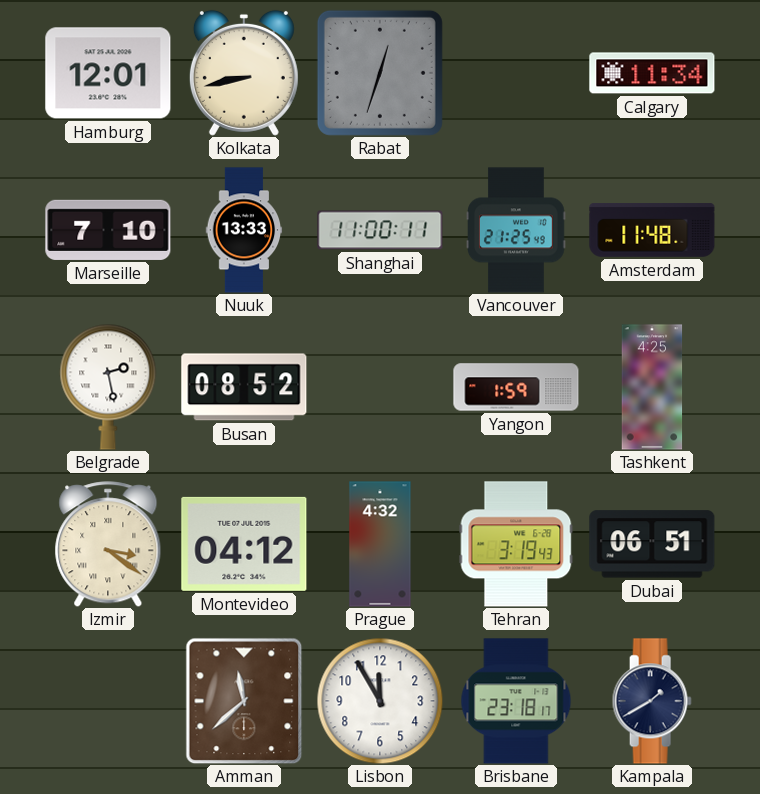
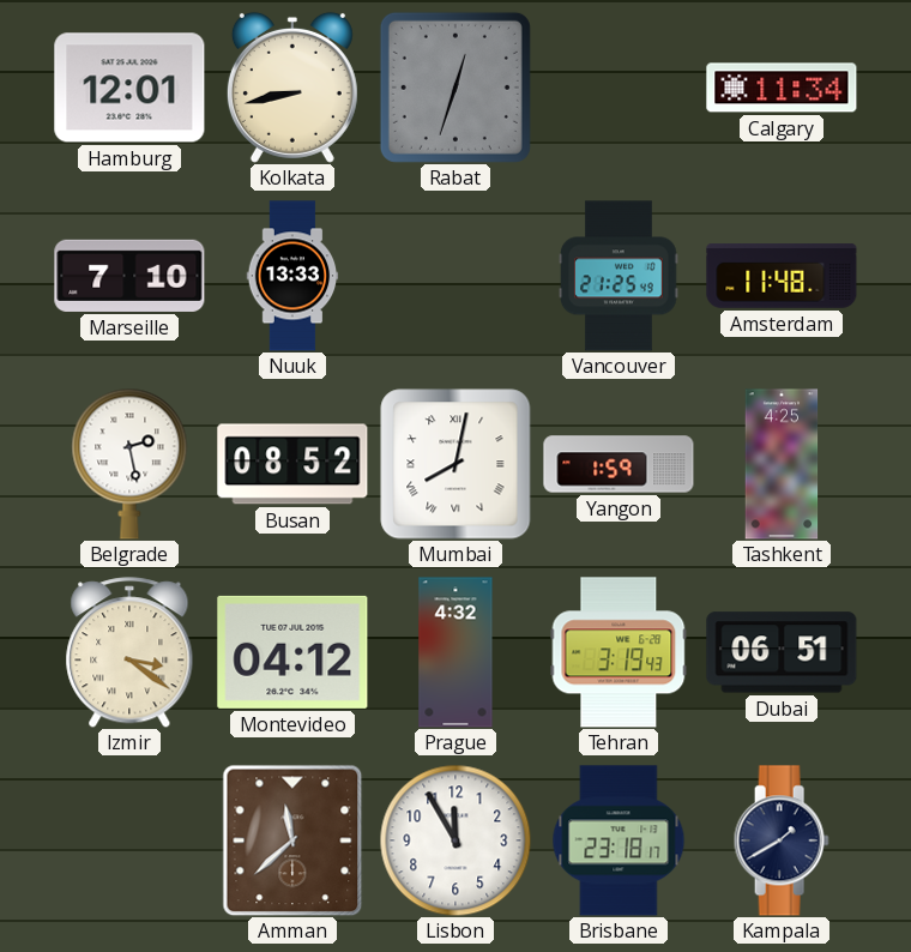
Shanghai: 11:00 -> none (380, 230)
Mumbai: none -> 8:02 (455, 464)
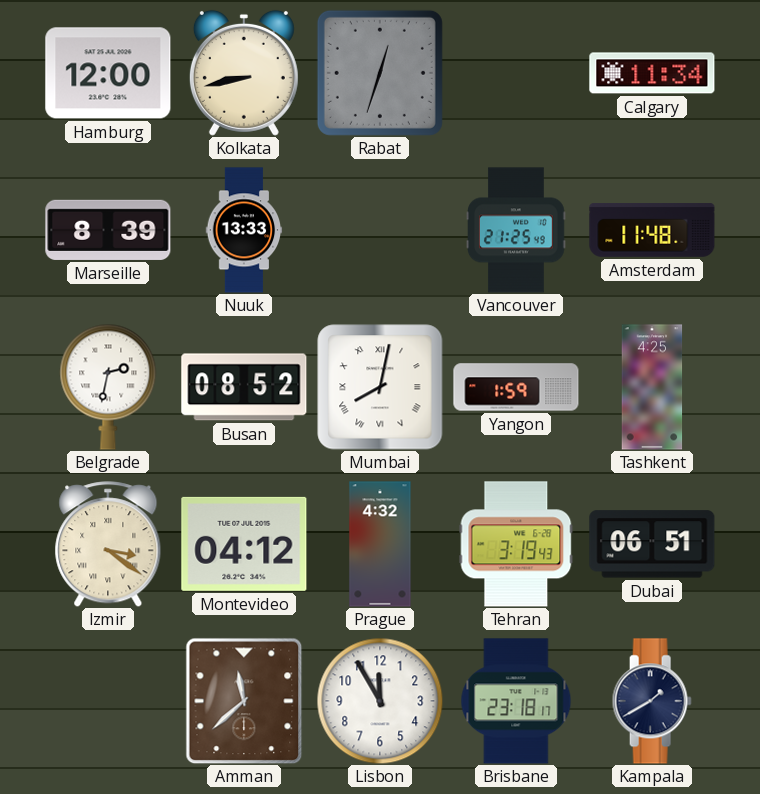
Hamburg: 12:01 -> 12:00 (108, 73)
Marseille: 7:10 -> 8:39 (108, 230)
Belgrade: 2:28 -> 2:32 (108, 387)
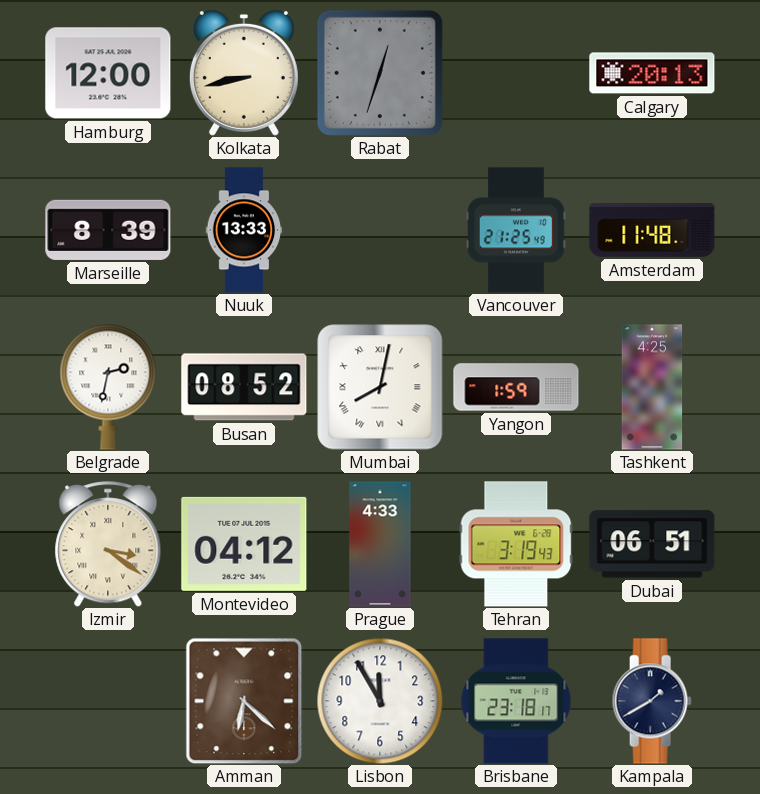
Calgary: 11:34 -> 20:13 (652, 73)
Prague: 4:32 -> 4:33 (380, 544)
Amman: 11:38 -> 6:22 (244, 701)
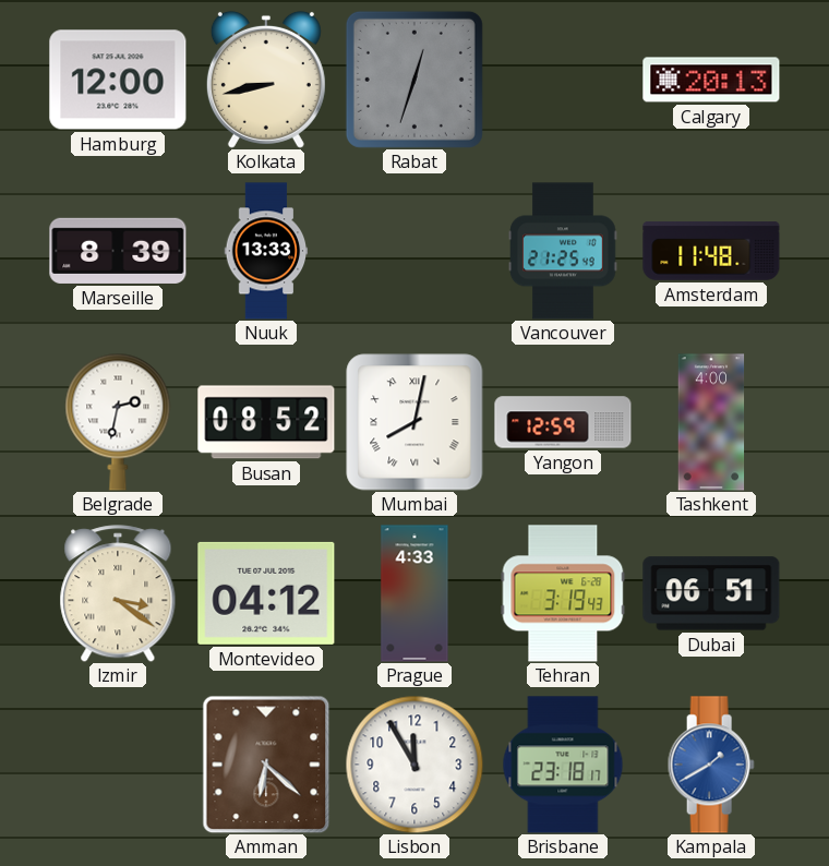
Yangon: 1:59 -> 12:59 (563, 422)
Tashkent: 4:25 -> 4:00 (711, 422)
Kampala dial: navy -> blue (711, 765)
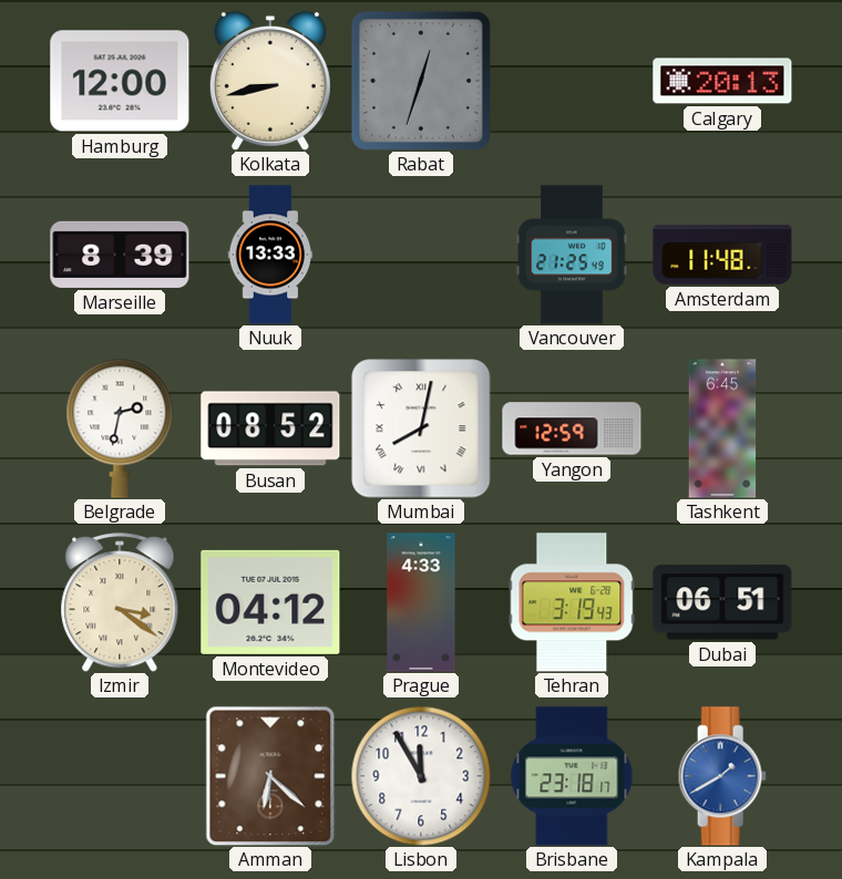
Tashkent: 4:00 -> 6:45 (722, 428)
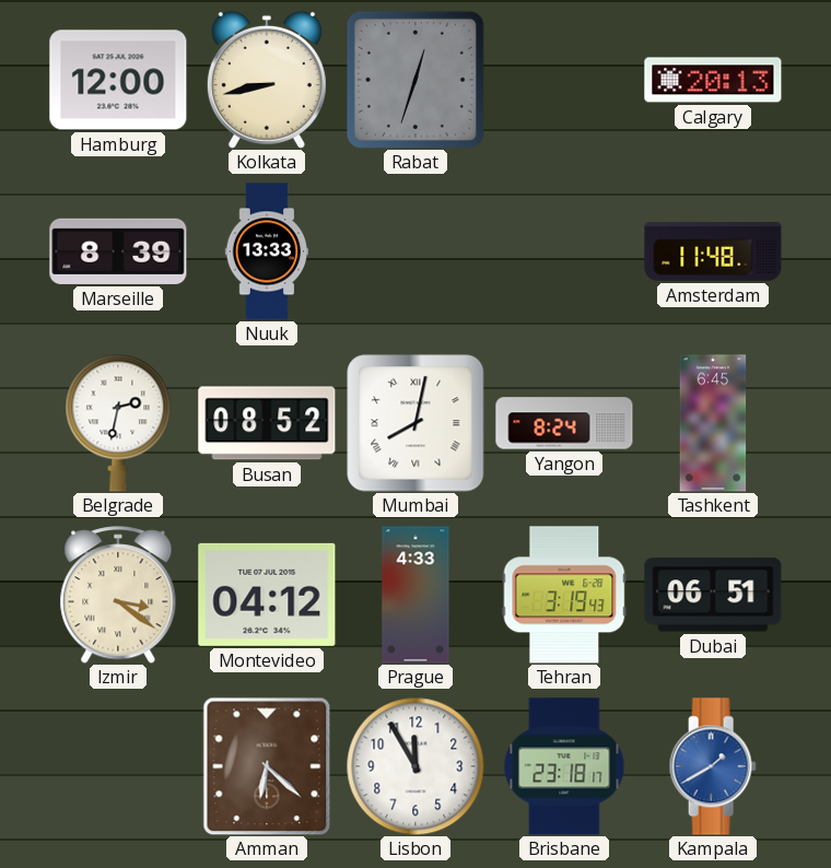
Vancouver: 21:25 -> none (573, 255)
Yangon: 12:59 -> 8:24 (564, 423)
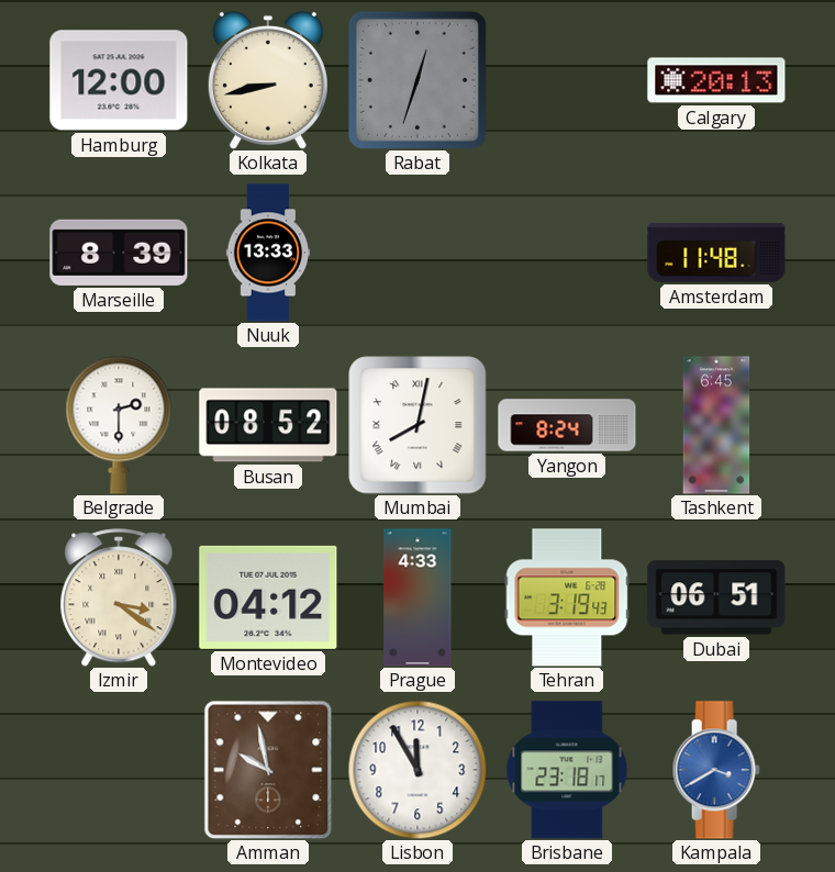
Belgrade: 2:32 -> 2:30 (119, 425)
Amman: 6:22 -> 9:58 (268, 770)
Kampala: 1:40 -> 3:40 (716, 770)
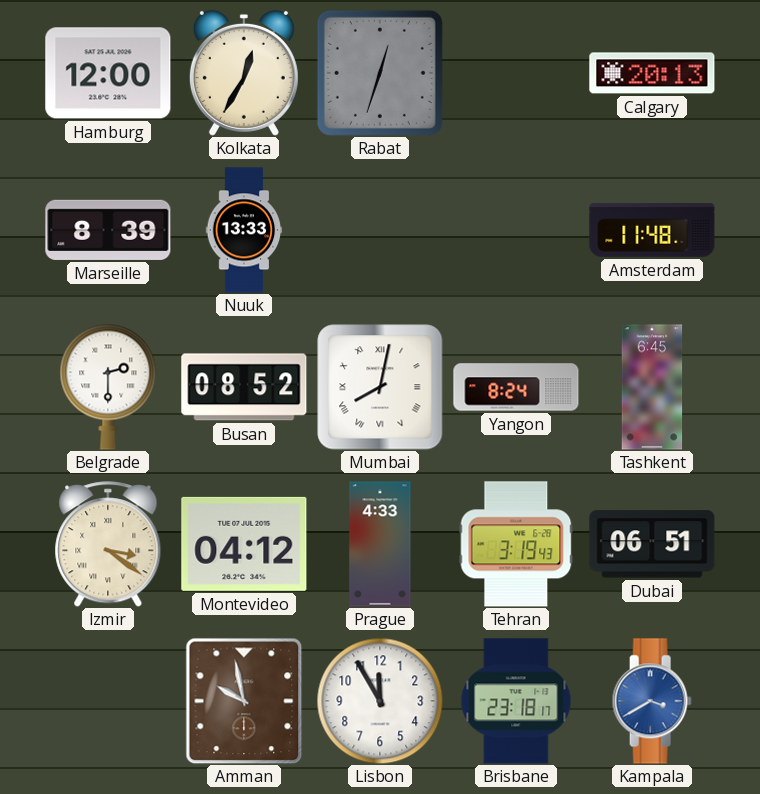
Kolkata: 8:43 -> 12:35 (244, 73)
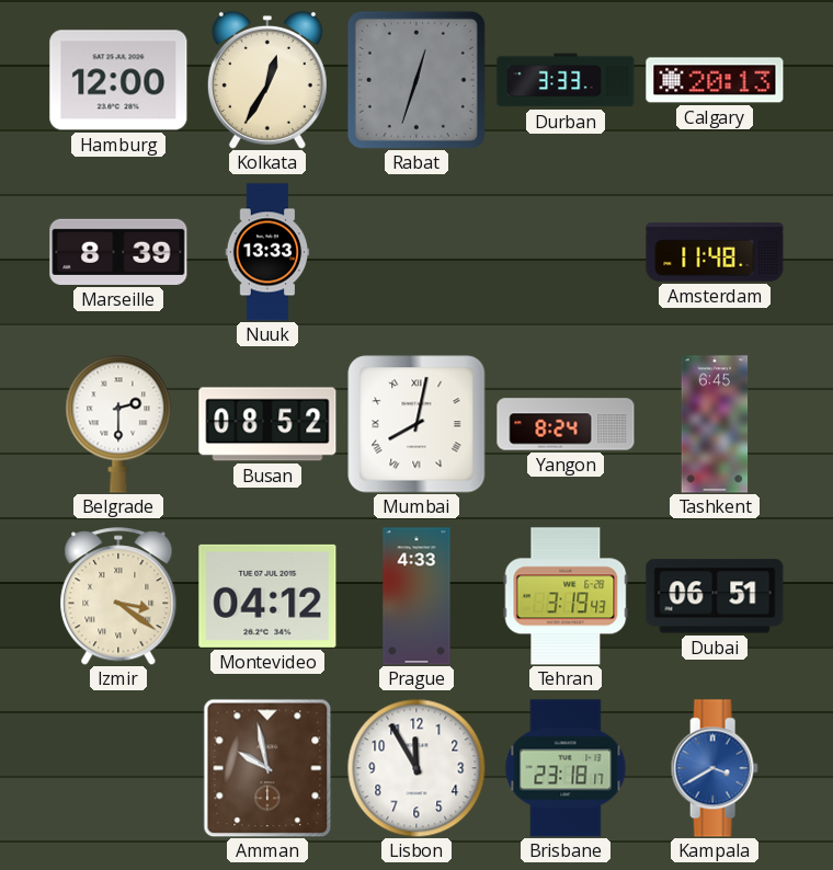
Durban: none -> 3:33 (566, 80)
